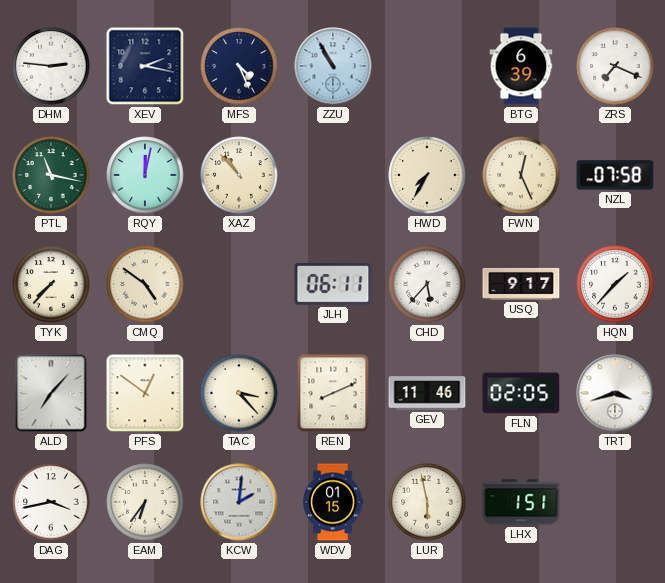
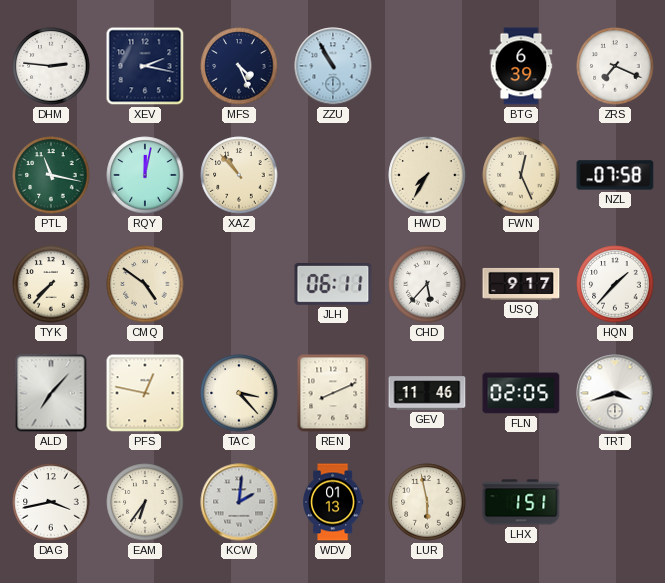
PFS: 12:51 -> 12:47 (145, 393)
WDV: 01:15 -> 01:13 (334, 502)
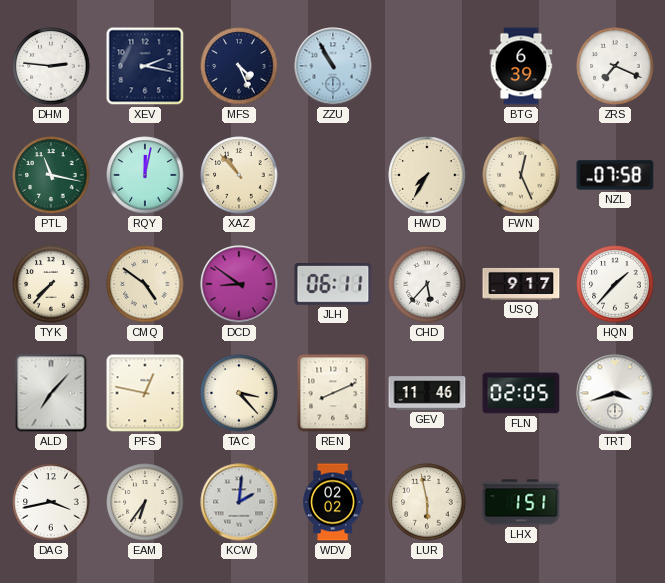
DCD: none -> 8:51 (239, 284)
WDV: 01:13 -> 02:02 (334, 502)
